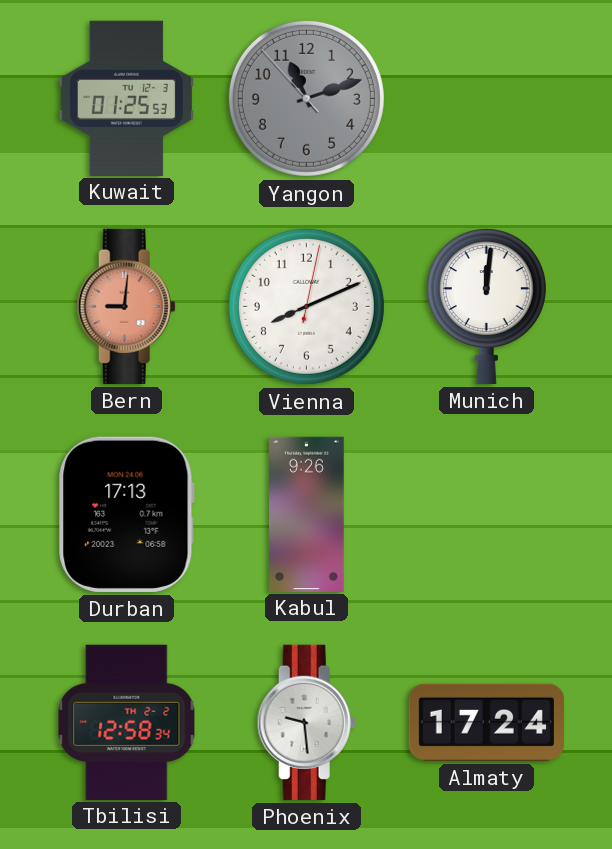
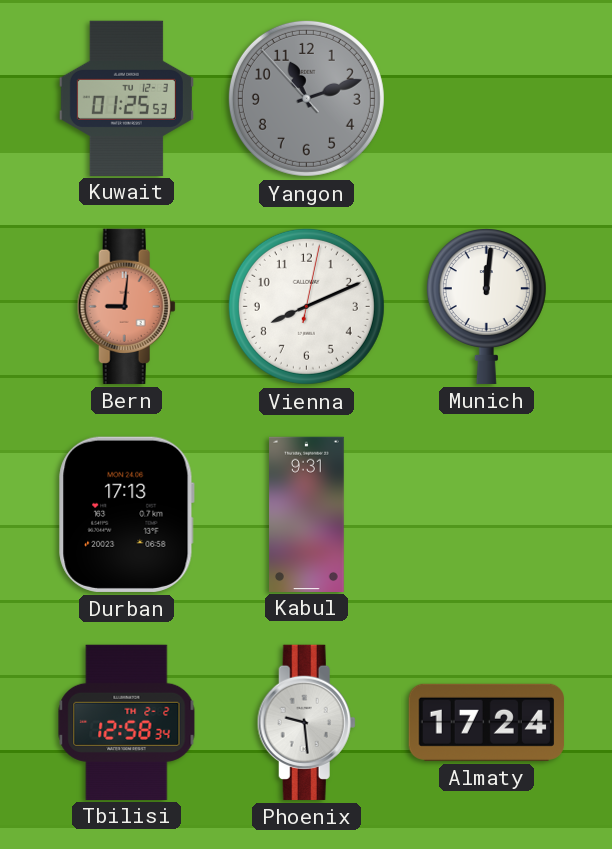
Kabul: 9:26 -> 9:31 (307, 514)
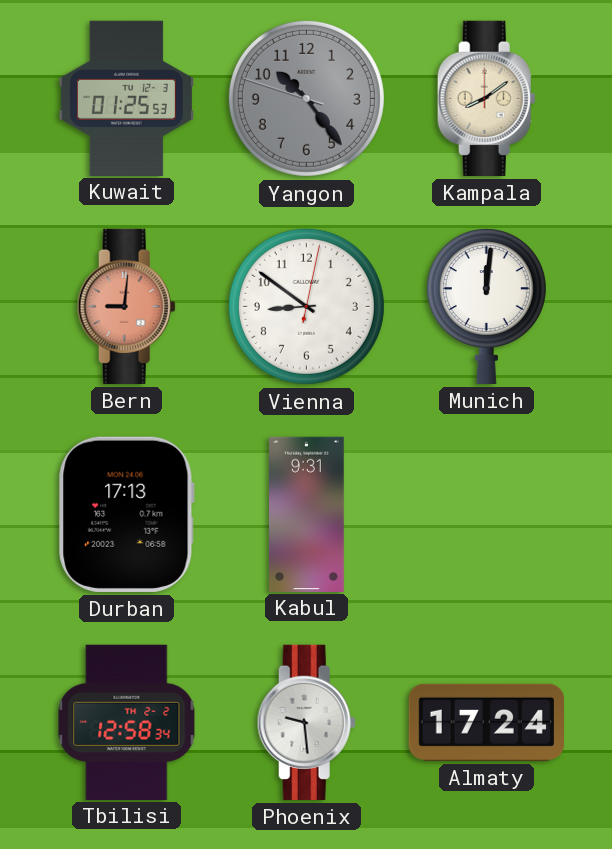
Yangon: 11:11 -> 10:23 (306, 98)
Kampala: none -> 8:09 (486, 98)
Vienna: 8:11 -> 8:51 (306, 306)
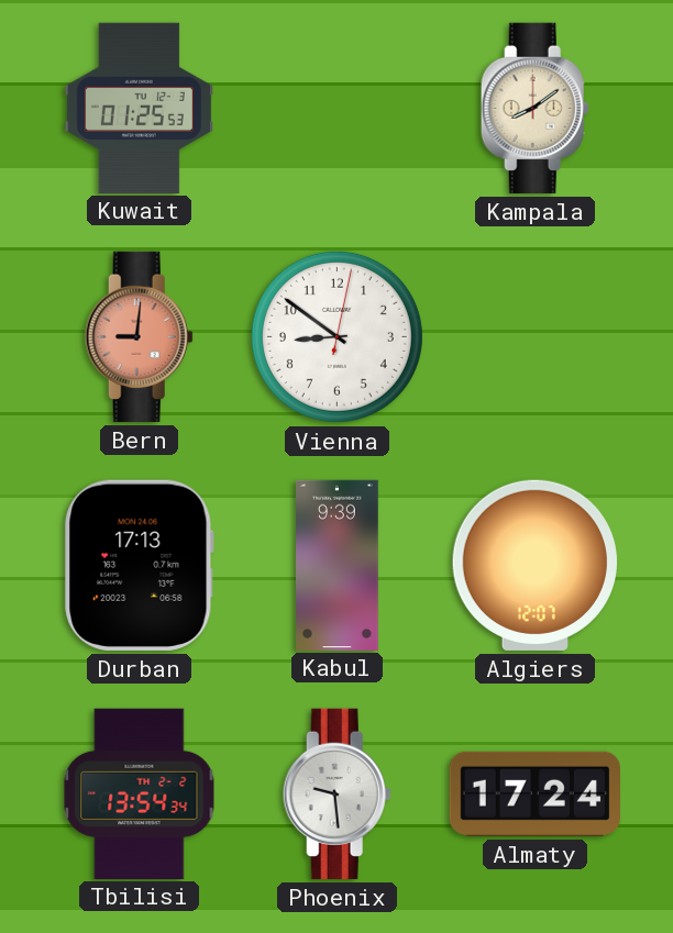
Yangon: 10:23 -> none (306, 98)
Munich: 12:01 -> none (486, 306)
Kabul: 9:31 -> 9:39 (338, 565)
Algiers: none -> 12:07 (534, 565)
Tbilisi: 12:58 -> 13:54 (140, 793)
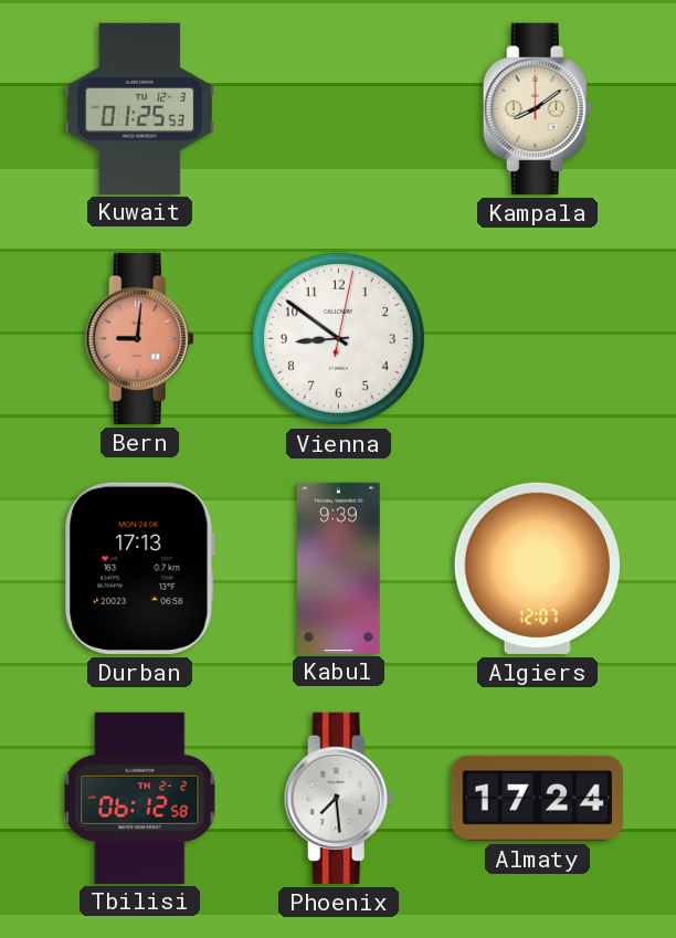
Tbilisi: 13:54 -> 06:12 (140, 798)
Phoenix: 9:29 -> 7:29 (338, 798)
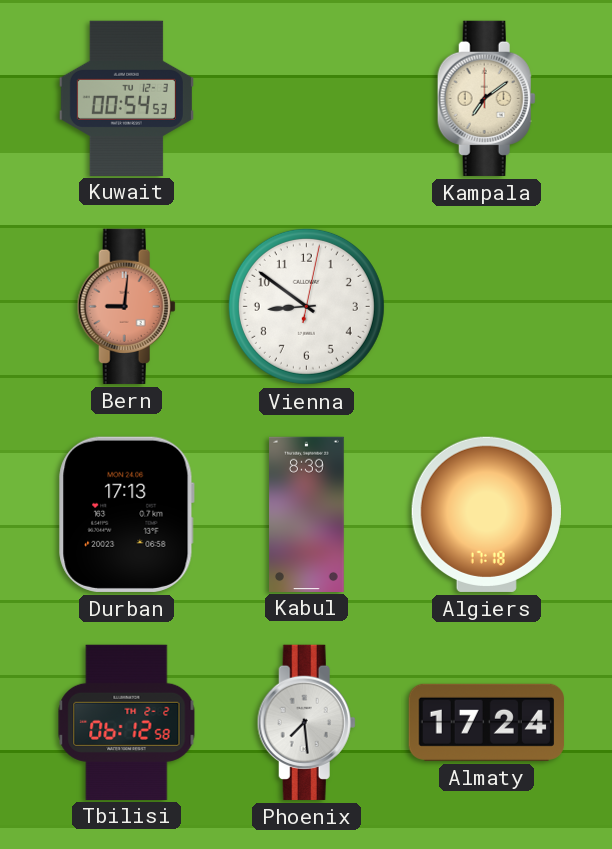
Kuwait: 01:25 -> 00:54 (126, 98)
Kampala: 8:09 -> 7:09 (486, 98)
Kabul: 9:39 -> 8:39 (307, 514)
Algiers: 12:07 -> 17:18 (486, 514)
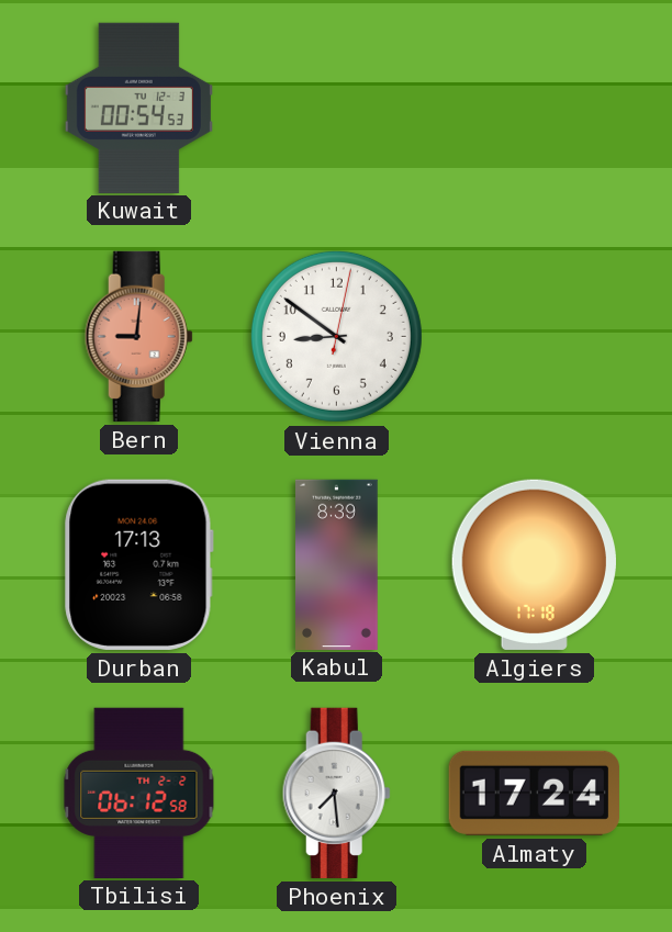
Kampala: 7:09 -> none (486, 98)
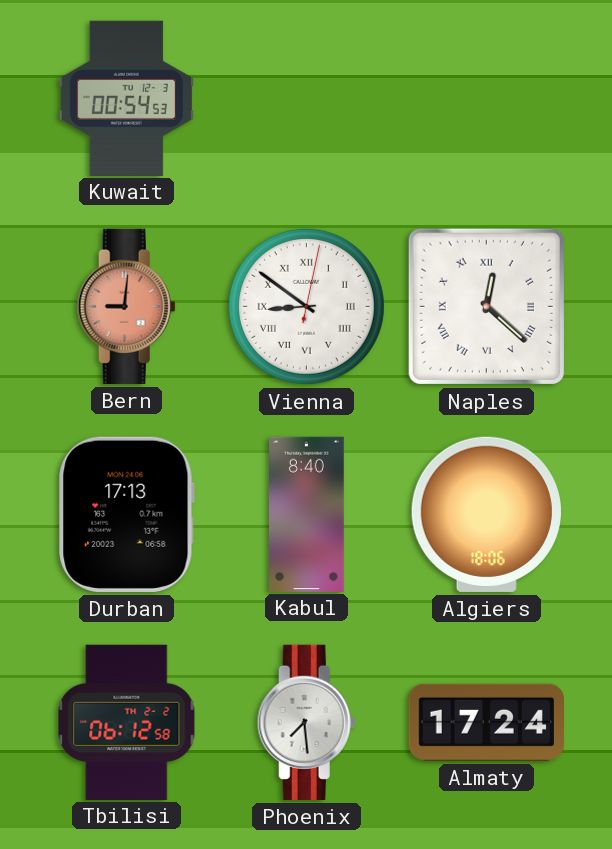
Vienna numerals: Arabic -> Roman (306, 306)
Naples: none -> 12:22 (486, 306)
Kabul: 8:39 -> 8:40 (307, 514)
Algiers: 17:18 -> 18:06 (486, 514)
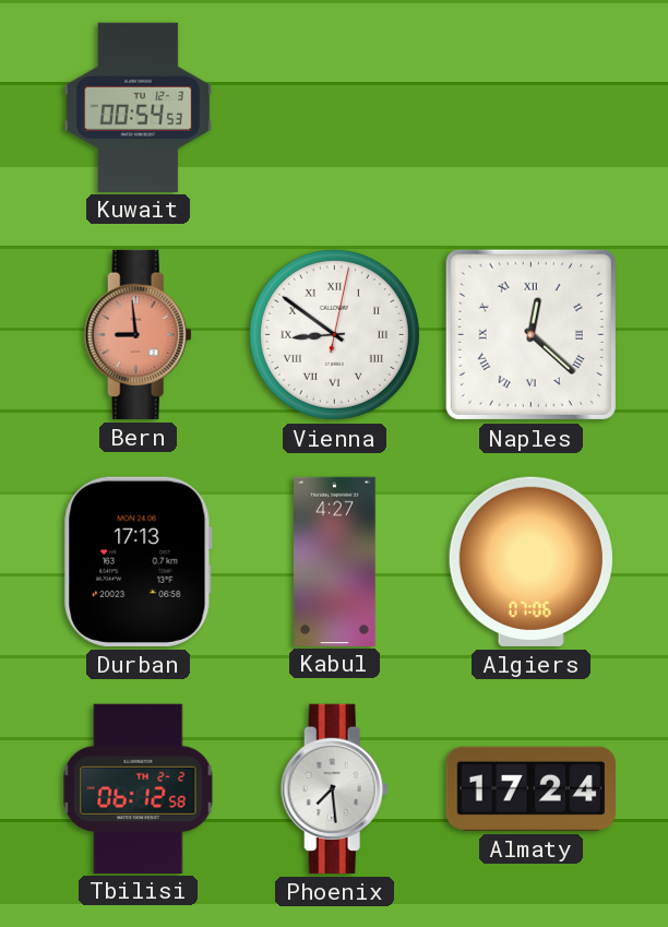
Bern: 9:01 -> 8:59 (138, 334)
Kabul: 8:40 -> 4:27 (335, 561)
Algiers: 18:06 -> 07:06 (530, 561)
